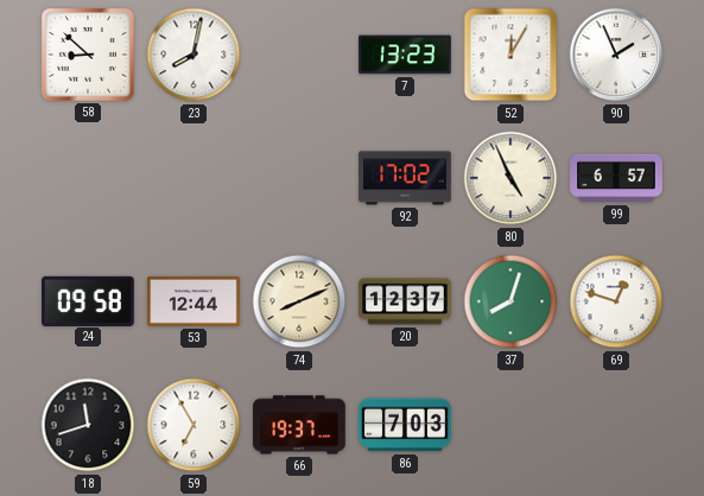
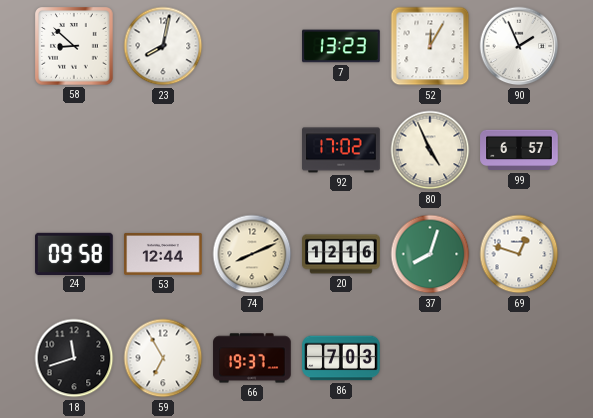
20: 12:37 -> 12:16 (341, 254)
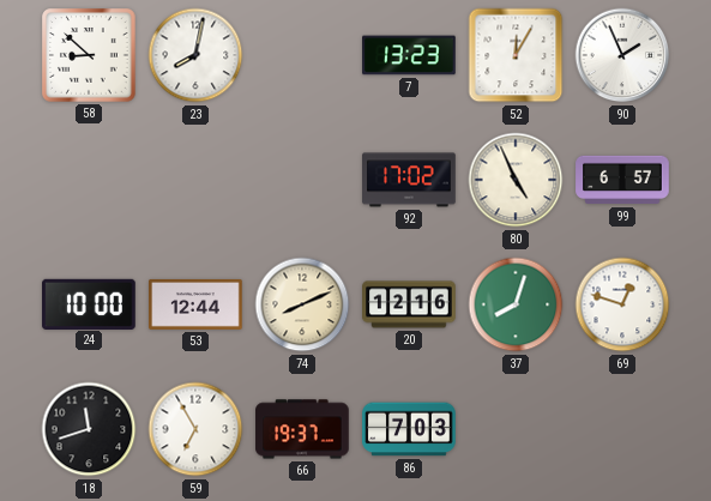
24: 09:58 -> 10:00 (89, 303)
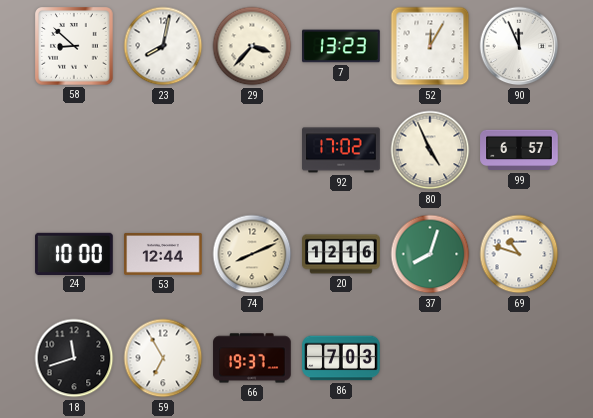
29: none -> 3:37 (252, 46)
90: 1:56 -> 11:56 (519, 46)
69: 12:48 -> 10:48 (519, 254)
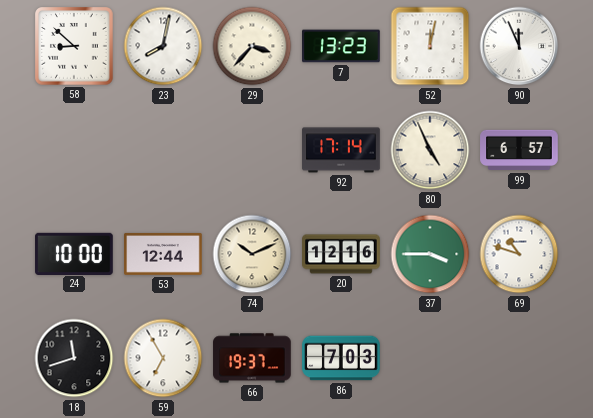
52: 12:05 -> 12:02 (430, 46)
92: 17:02 -> 17:14 (341, 150)
74: 8:11 -> 10:11 (252, 254)
37: 8:03 -> 3:45 (430, 254)
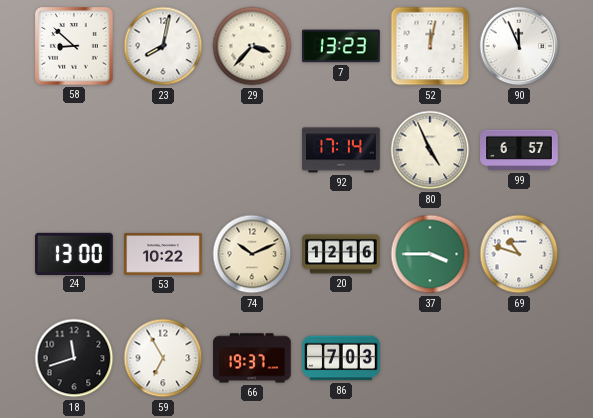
24: 10:00 -> 13:00 (74, 253)
53: 12:44 -> 10:22 (163, 254)
